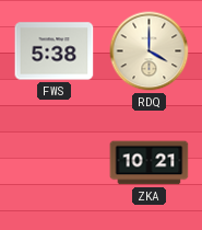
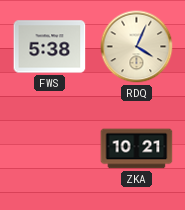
RDQ: 4:00 -> 4:04 (137, 47)
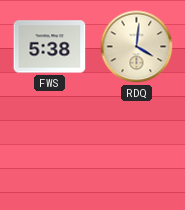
RDQ: 4:04 -> 4:01 (137, 47)
ZKA: 10:21 -> none (137, 149)
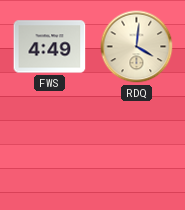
FWS: 5:38 -> 4:49 (50, 47)
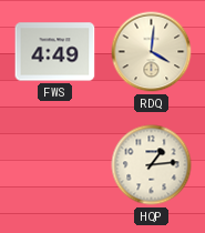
HQP: none -> 1:14 (152, 165)
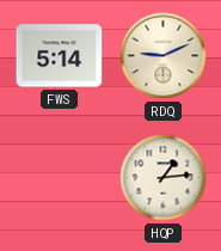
FWS: 4:49 -> 5:14 (60, 56)
RDQ: 4:01 -> 9:11 (164, 56)
